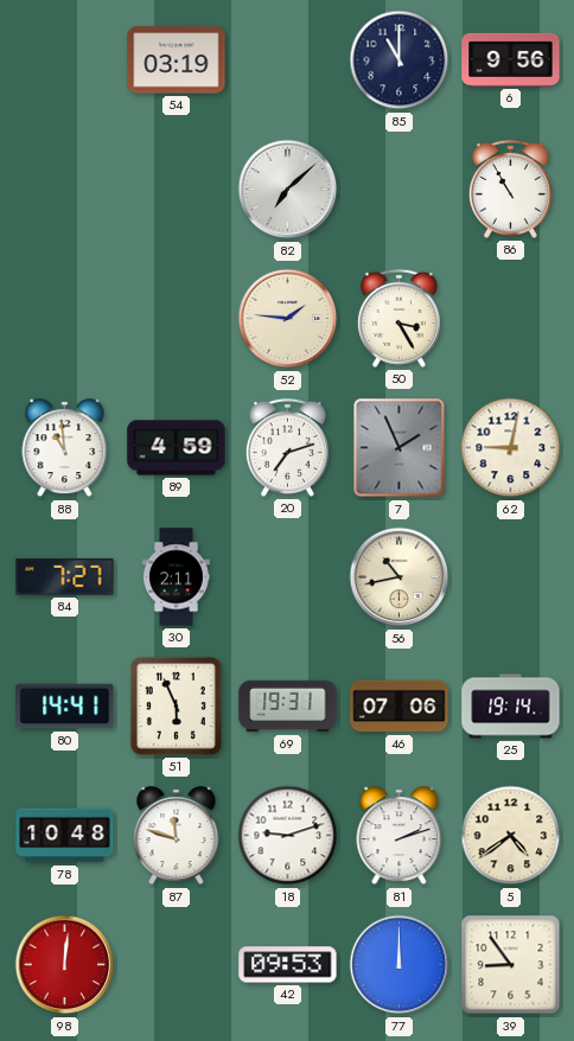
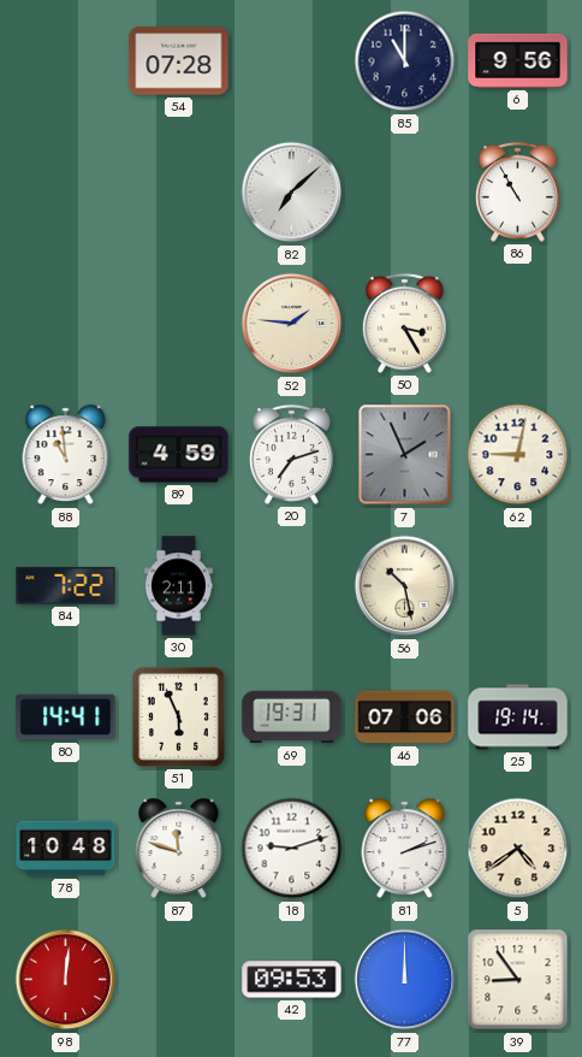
54: 03:19 -> 07:28 (179, 61)
84: 7:27 -> 7:22 (66, 585)
56: 10:43 -> 10:28 (405, 586)
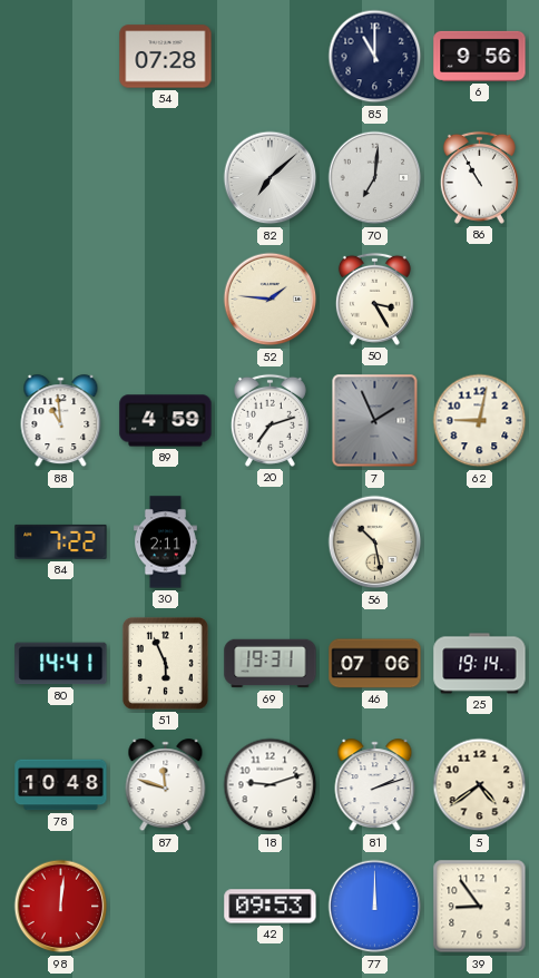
70: none -> 7:01 (375, 178)
